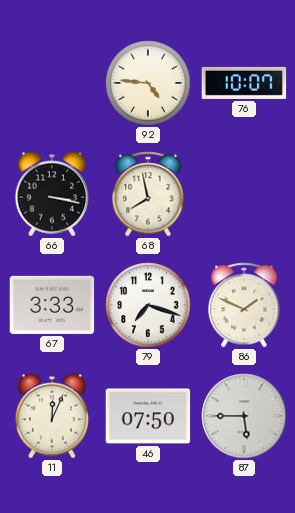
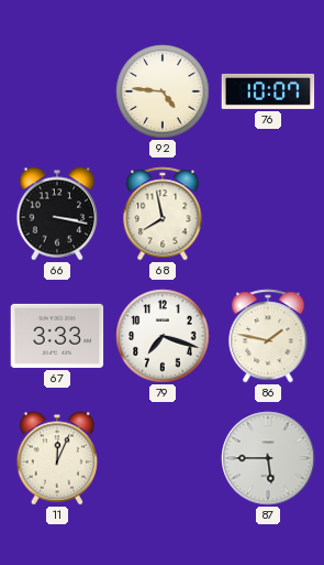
86: 1:49 -> 1:47 (268, 336)
46: 07:50 -> none (148, 416)
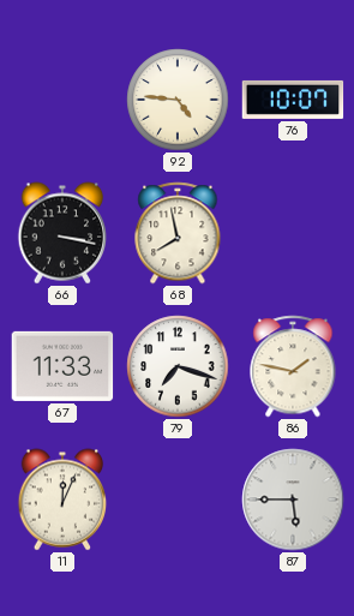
67: 3:33 -> 11:33 (62, 366)
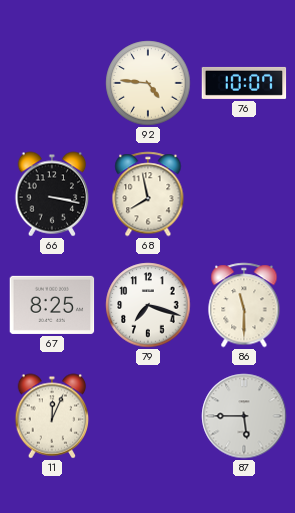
67: 11:33 -> 8:25 (52, 305)
86: 1:47 -> 11:30 (244, 305)
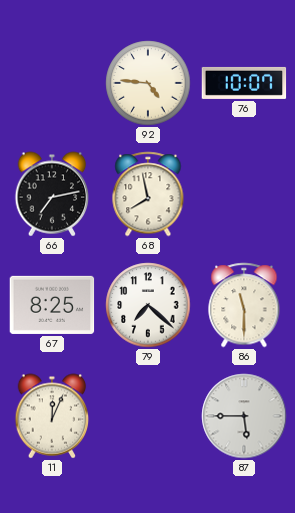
66: 3:17 -> 7:13 (52, 194)
79: 7:18 -> 7:22 (148, 305)
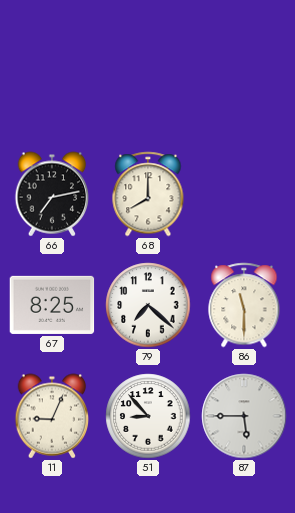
92: 4:46 -> none (148, 83)
76: 10:07 -> none (244, 83)
68: 7:58 -> 8:00 (148, 194)
11: 12:04 -> 9:04 (52, 416)
51: none -> 8:53 (148, 416)
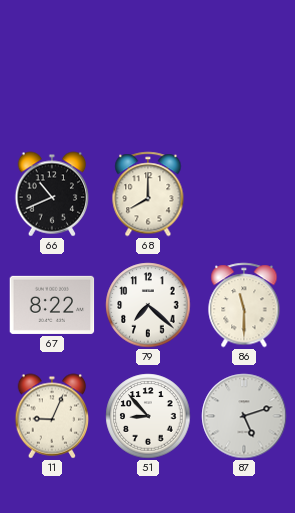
66: 7:13 -> 10:41 (52, 194)
67: 8:25 -> 8:22 (52, 305)
87: 5:45 -> 5:12 (244, 416)
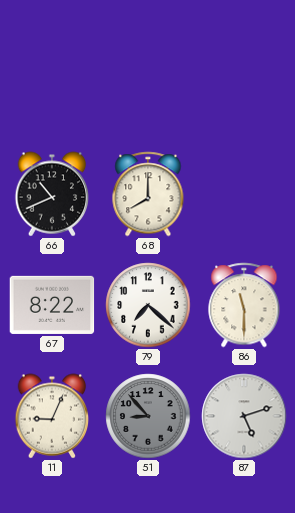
51 dial: white -> grey (148, 416)
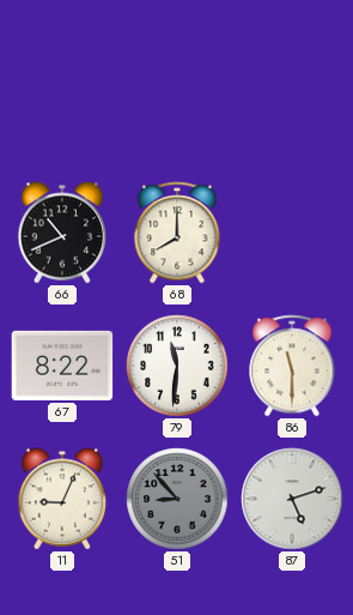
79: 7:22 -> 11:31 (177, 366)
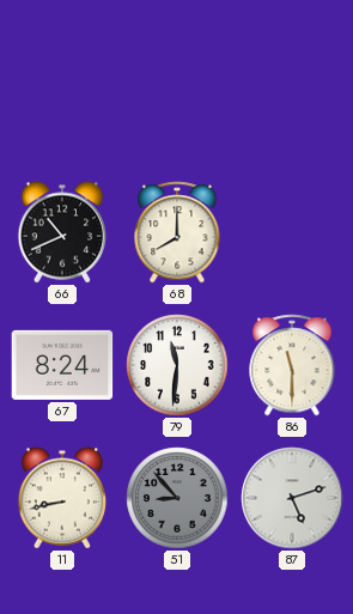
67: 8:22 -> 8:24 (62, 365)
11: 9:04 -> 8:43 (62, 498)
